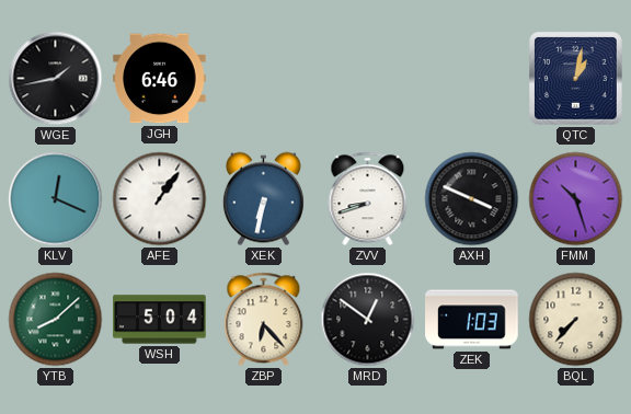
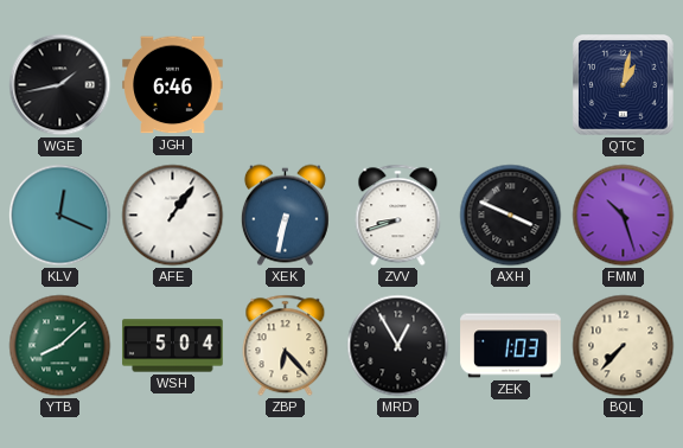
MRD: 12:51 -> 12:55 (398, 346)
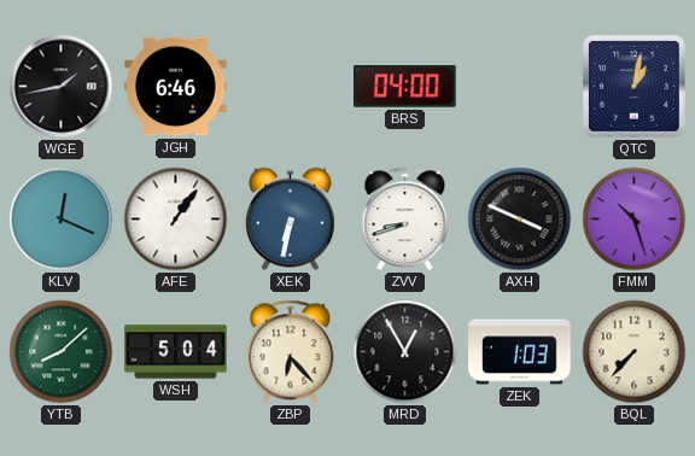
BRS: none -> 04:00 (405, 87)
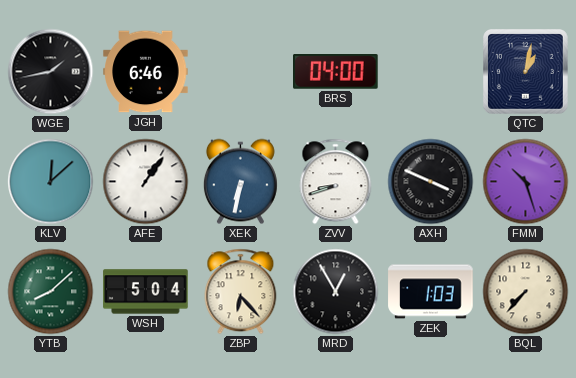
KLV: 12:19 -> 12:08 (51, 182)
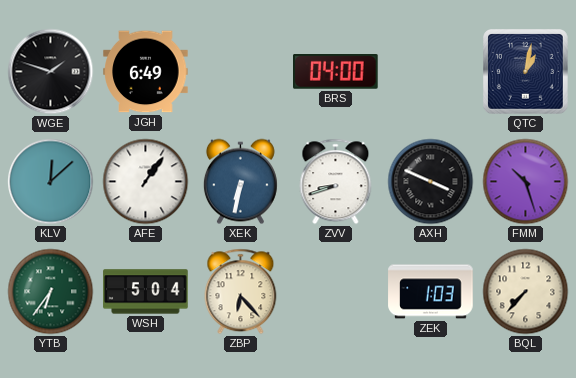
WGE: 1:43 -> 1:48 (51, 72)
JGH: 6:46 -> 6:49 (146, 72)
YTB: 8:08 -> 6:36 (51, 292)
MRD: 12:55 -> none (336, 292)
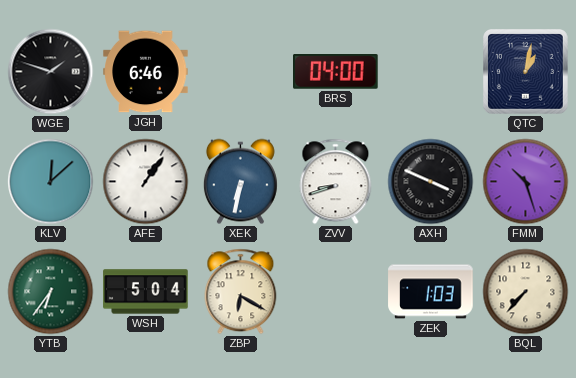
JGH: 6:49 -> 6:46 (146, 72)
ZBP: 6:23 -> 6:20 (241, 292)
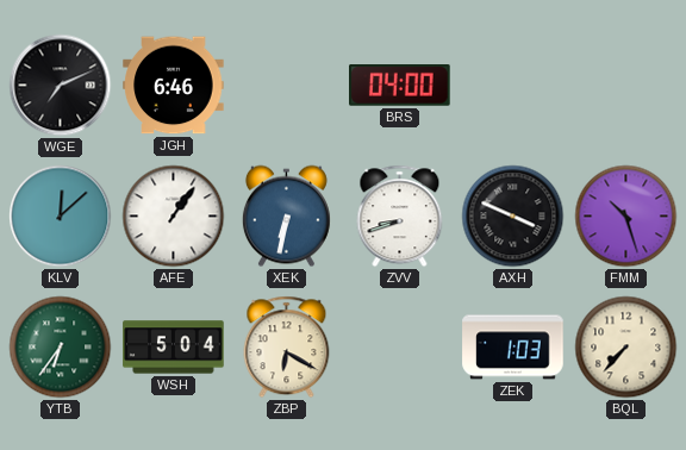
WGE: 1:48 -> 7:11 (61, 86)
QTC: 1:02 -> none (526, 72)
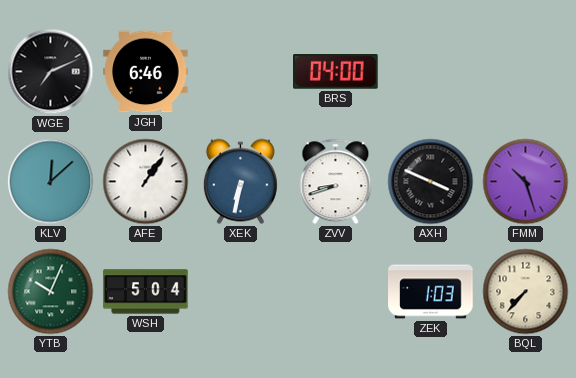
YTB: 6:36 -> 10:04 (51, 292)
ZBP: 6:20 -> none (287, 348)
